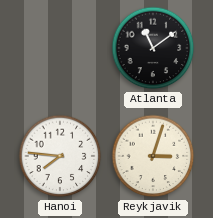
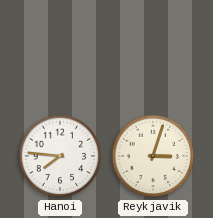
Atlanta: 11:09 -> none (153, 48)
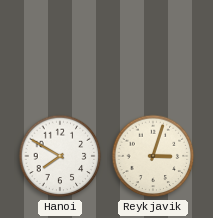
Hanoi: 7:46 -> 7:50 (60, 156)
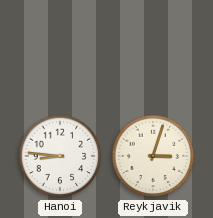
Hanoi: 7:50 -> 8:46 (60, 156)
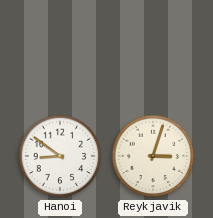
Hanoi: 8:46 -> 8:51 (60, 156)
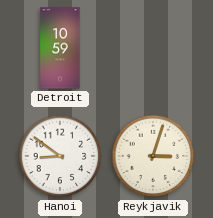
Detroit: none -> 10:59 (60, 48)
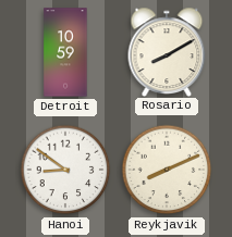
Rosario: none -> 8:10 (167, 51)
Reykjavik: 3:03 -> 8:11 (167, 170)
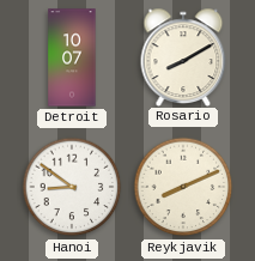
Detroit: 10:59 -> 10:07 (72, 57)
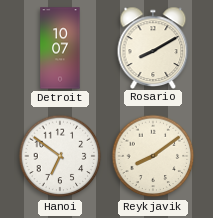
Hanoi: 8:51 -> 6:51 (60, 156)
Reykjavik: 8:11 -> 8:09 (153, 156)
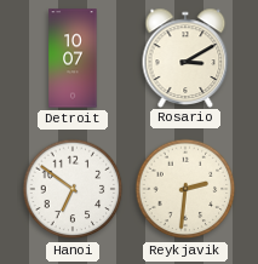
Rosario: 8:10 -> 3:10 (185, 57)
Reykjavik: 8:09 -> 2:31 (185, 189)
